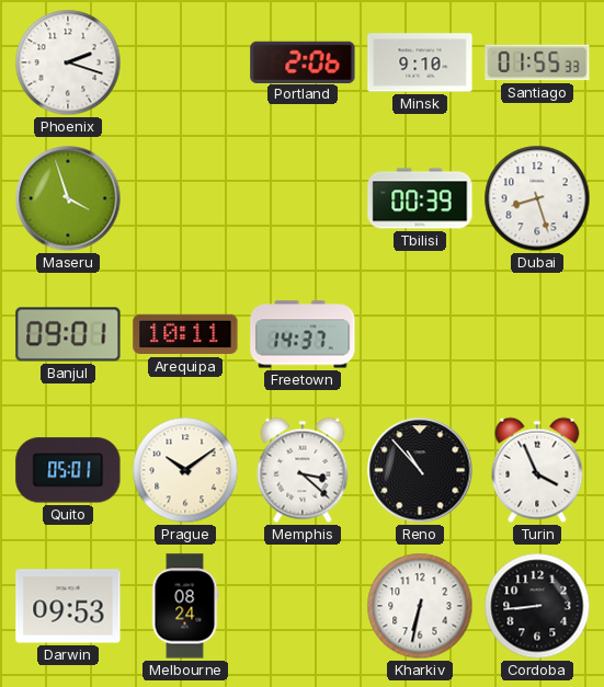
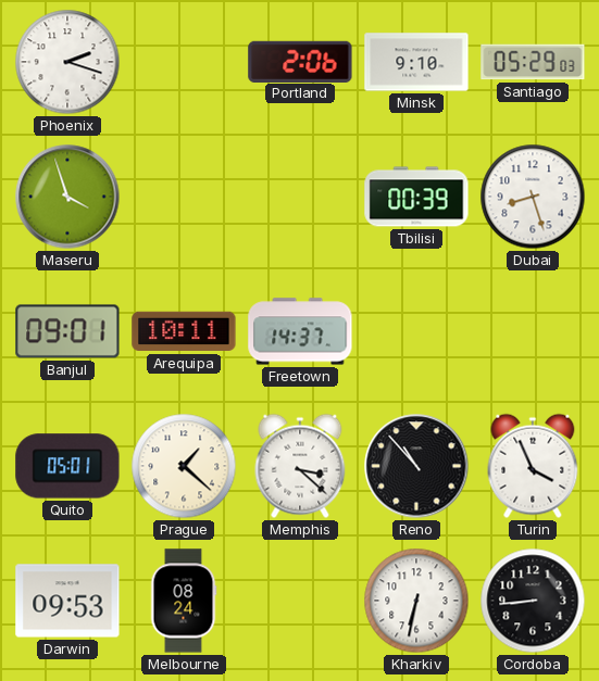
Santiago: 01:55 -> 05:29 (533, 62)
Prague: 10:09 -> 1:22 (184, 466)
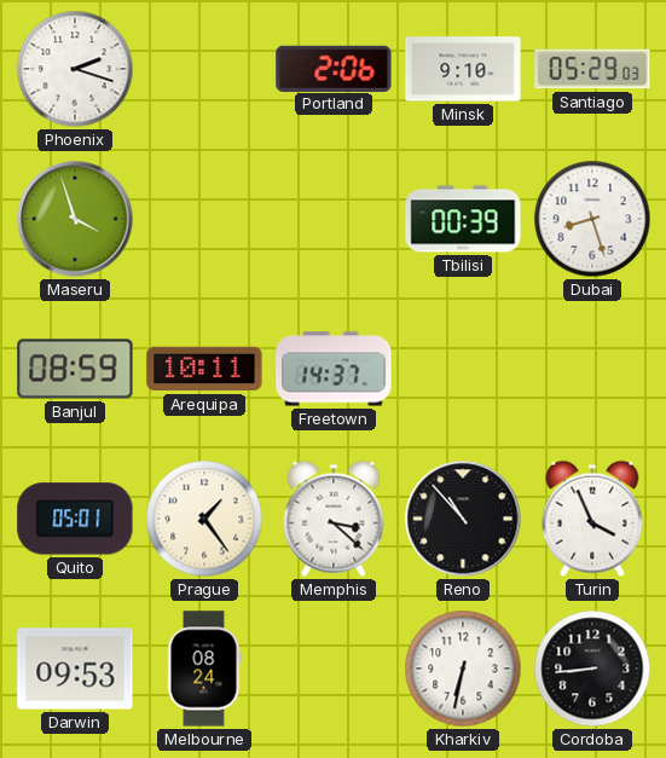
Banjul: 09:01 -> 08:59 (75, 369)
Prague: 1:22 -> 1:24 (204, 519)
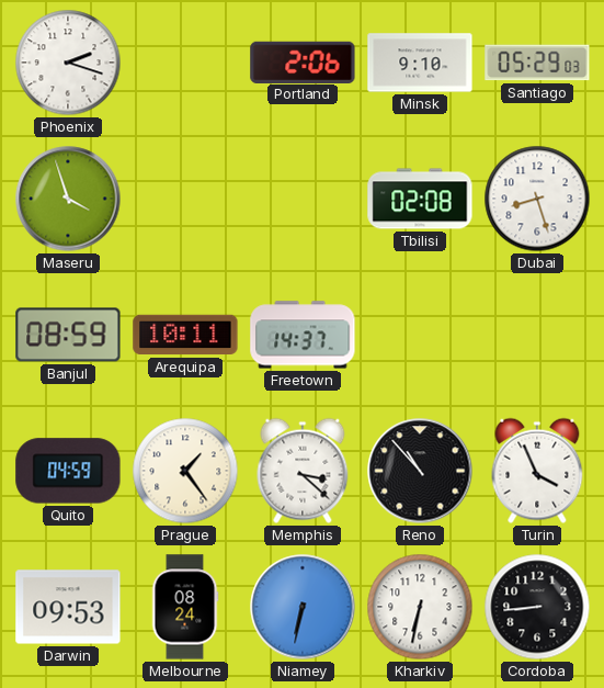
Tbilisi: 00:39 -> 02:08 (420, 199)
Quito: 05:01 -> 04:59 (68, 471)
Niamey: none -> 6:32 (303, 607)
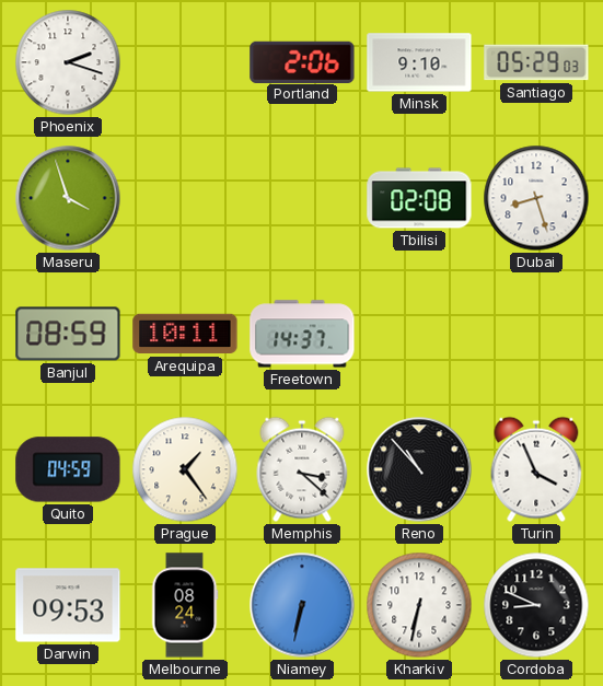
Cordoba: 8:44 -> 8:49 (536, 605)
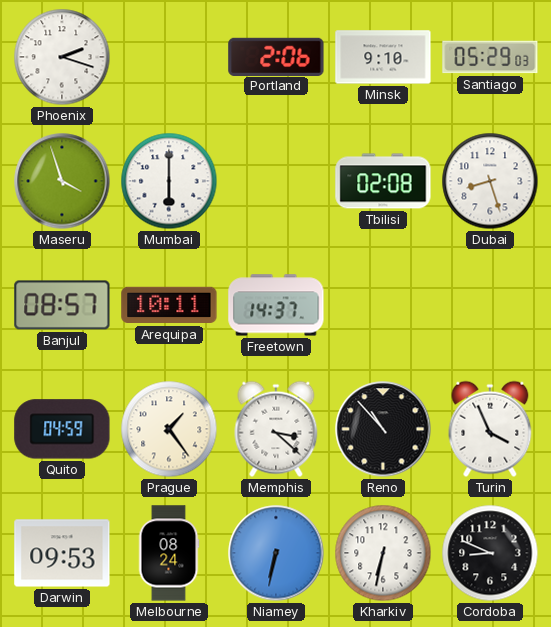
Mumbai: none -> 6:00 (169, 181)
Banjul: 08:59 -> 08:57 (62, 305)
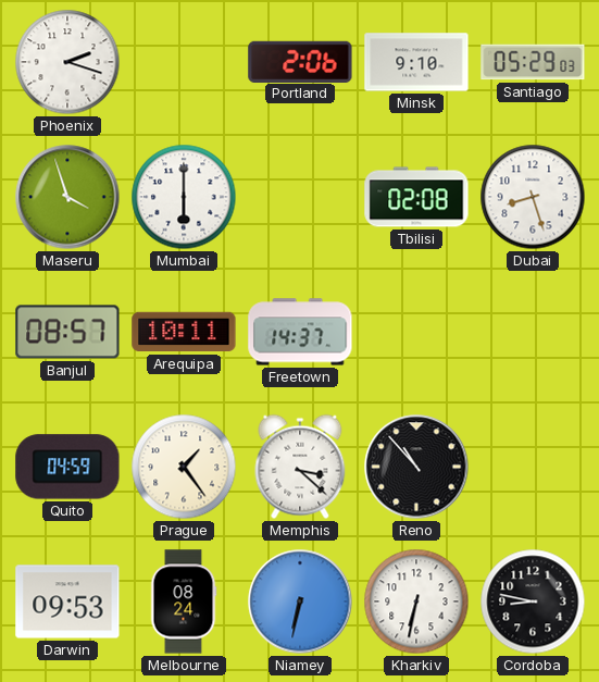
Turin: 3:56 -> none (490, 429)
Cordoba: 8:49 -> 8:47 (533, 602)
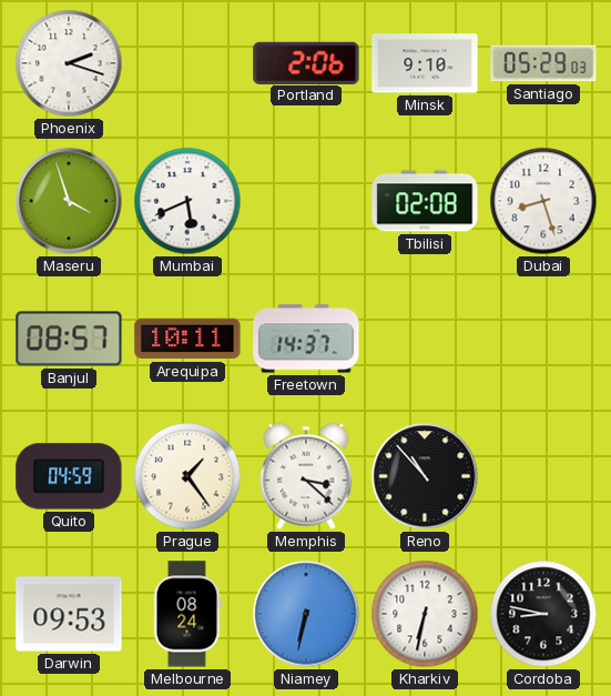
Mumbai: 6:00 -> 5:41 (187, 201)
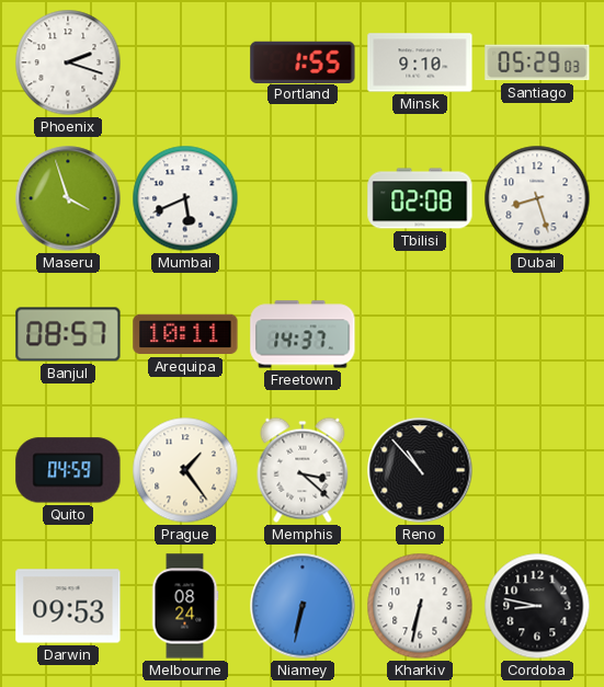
Portland: 2:06 -> 1:55 (303, 61)
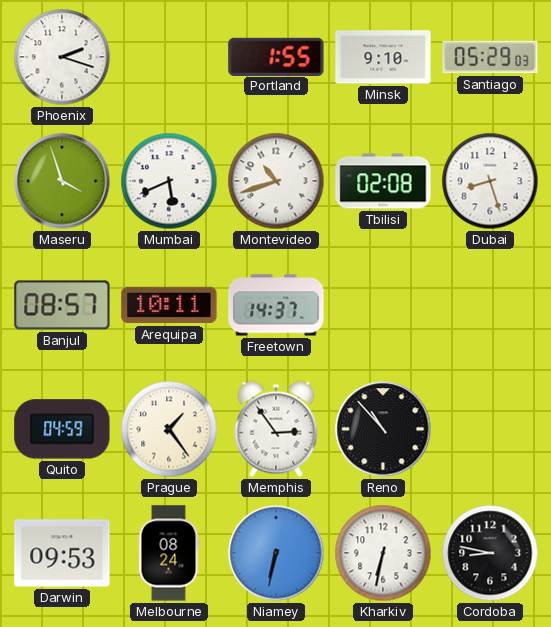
Montevideo: none -> 10:42 (276, 181)
Memphis: 3:22 -> 2:54 (276, 429)
